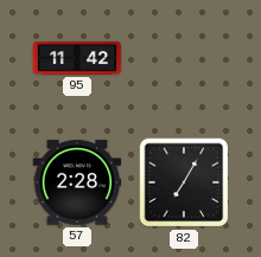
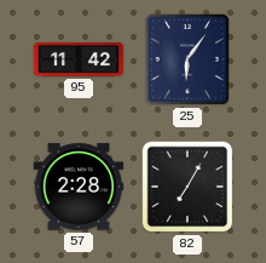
25: none -> 6:06 (187, 59)
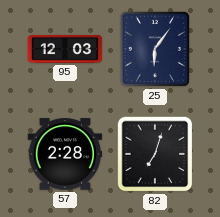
95: 11:42 -> 12:03 (65, 50)
82: 7:05 -> 7:03 (155, 154)
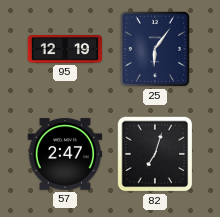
95: 12:03 -> 12:19 (65, 50)
57: 2:28 -> 2:47 (65, 154)
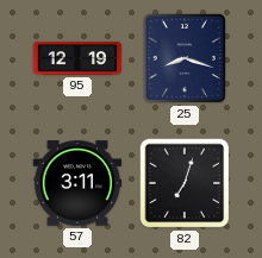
25: 6:06 -> 8:18 (185, 58)
57: 2:47 -> 3:11 (77, 183)
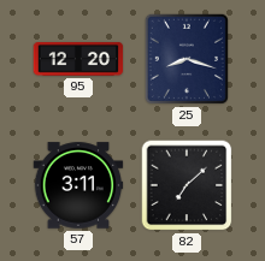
95: 12:19 -> 12:20 (78, 60)
82: 7:03 -> 7:08 (187, 185)
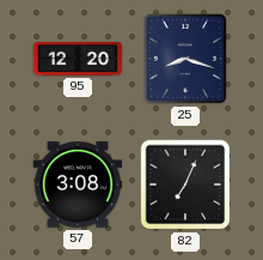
57: 3:11 -> 3:08 (78, 185)
82: 7:08 -> 7:04 (185, 185)
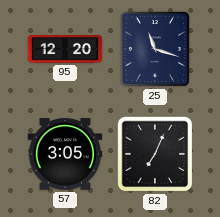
25: 8:18 -> 11:18 (155, 49)
57: 3:08 -> 3:05 (65, 154)
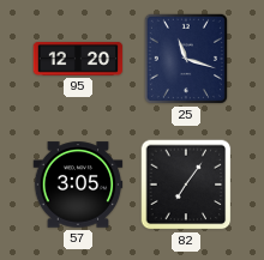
82: 7:04 -> 7:06 (186, 185)
